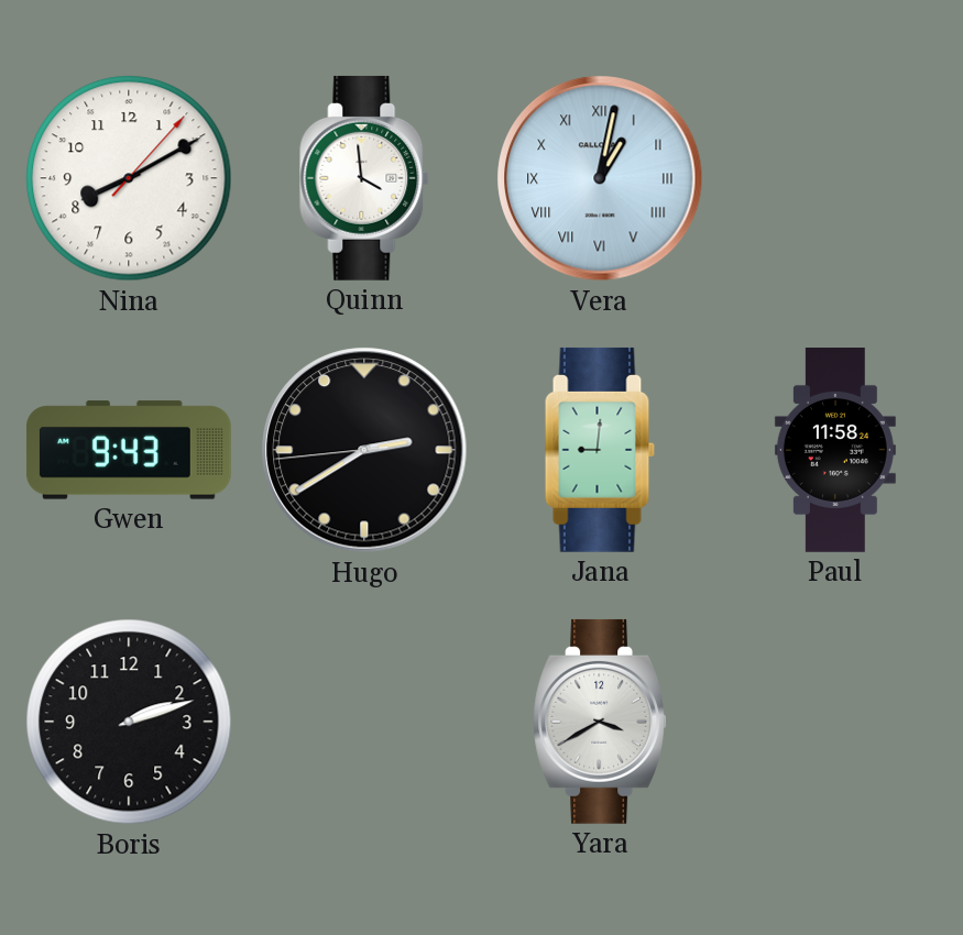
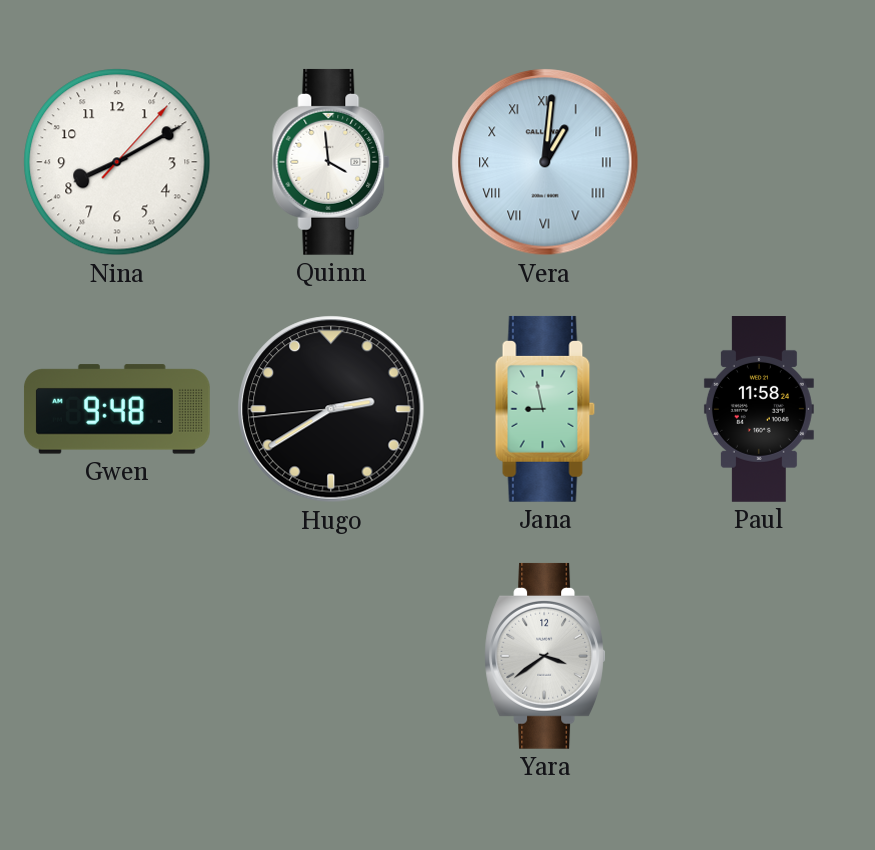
Vera: 1:02 -> 1:01 (545, 162)
Gwen: 9:43 -> 9:48 (117, 409)
Jana: 9:01 -> 8:58 (545, 409)
Boris: 2:12 -> none (129, 722)
Yara: 3:40 -> 3:39 (545, 656)
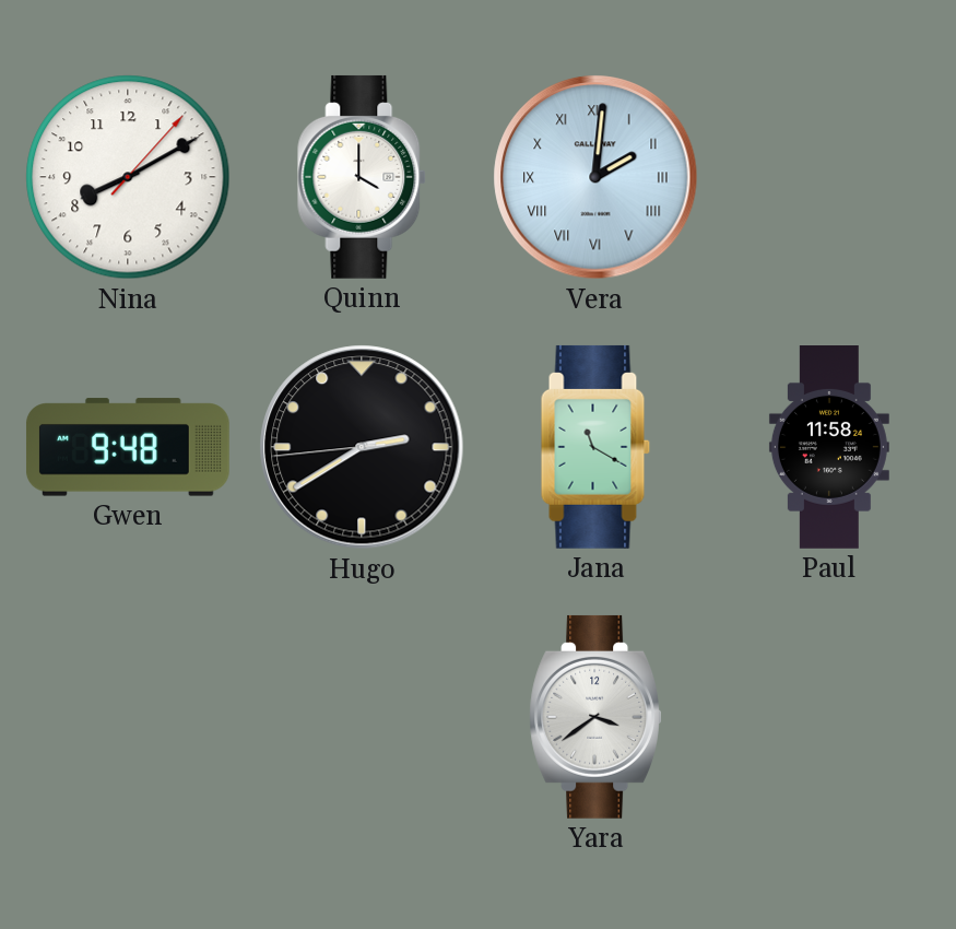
Quinn: 3:59 -> 4:00 (363, 177)
Vera: 1:01 -> 2:01 (595, 177)
Jana: 8:58 -> 11:20 (595, 447)
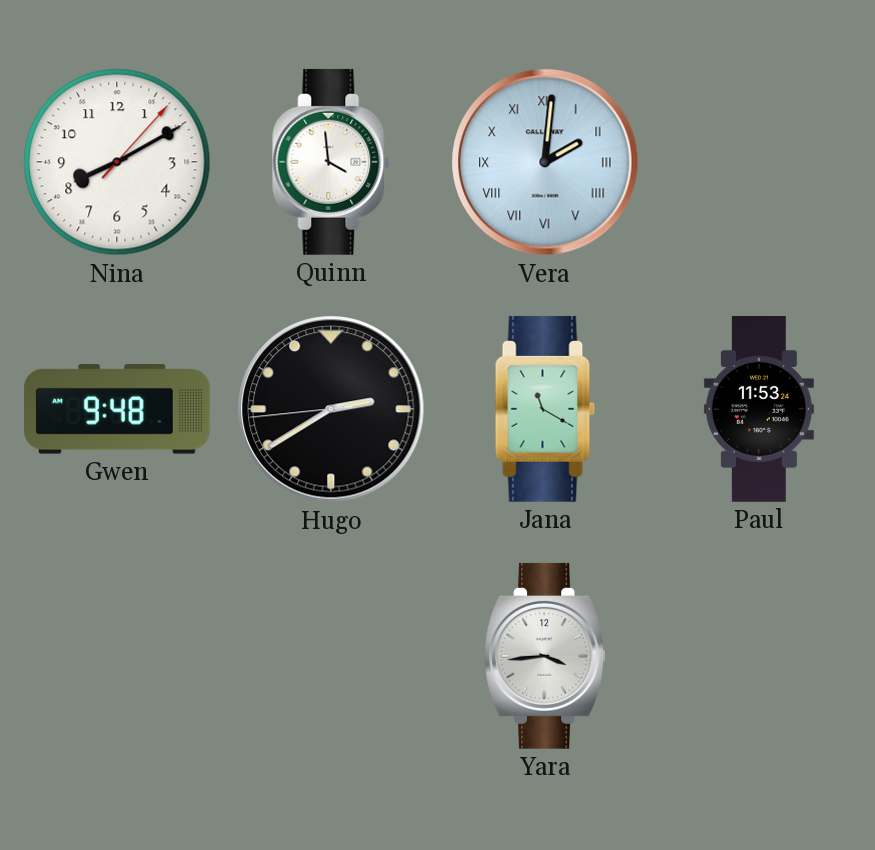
Quinn: 4:00 -> 3:59 (332, 162)
Paul: 11:58 -> 11:53 (759, 410)
Yara: 3:39 -> 3:44 (545, 656)
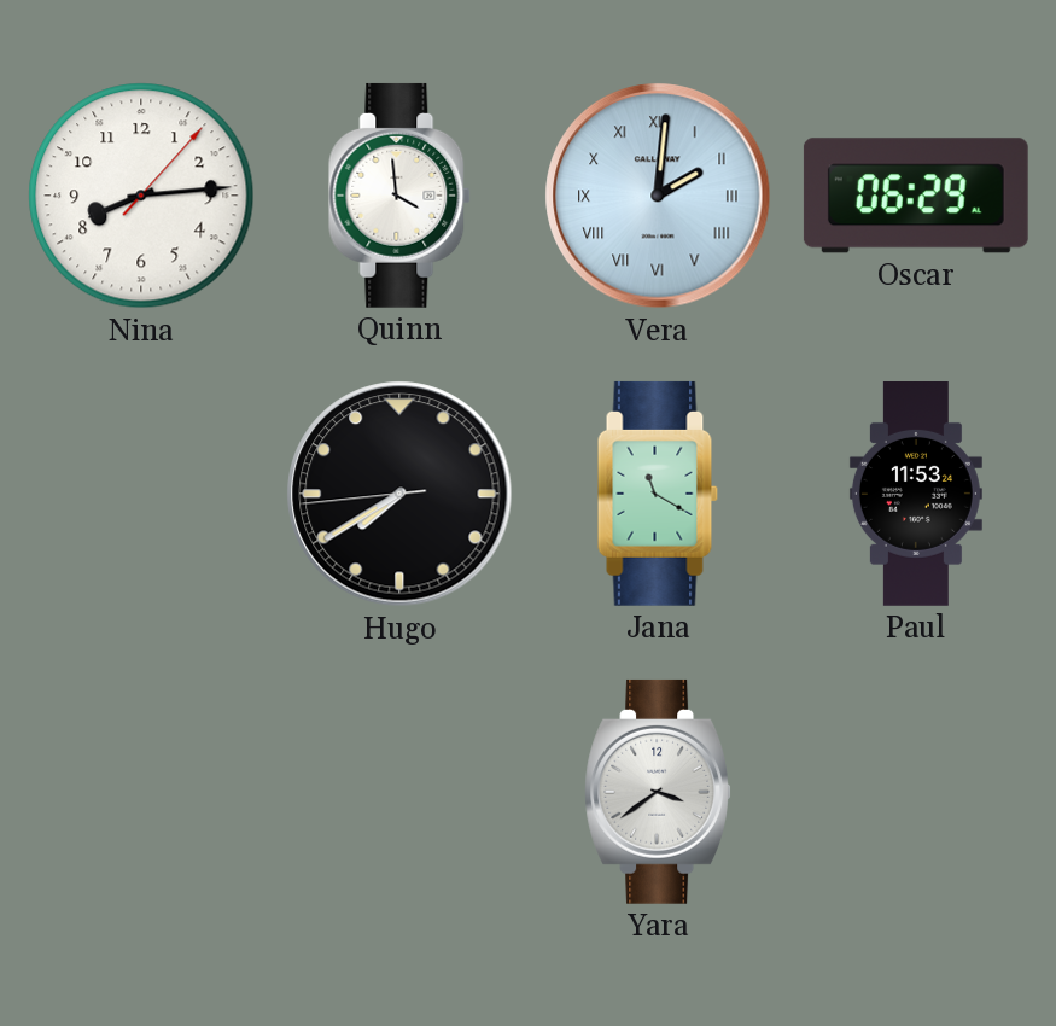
Nina: 8:10 -> 8:14 (141, 196)
Oscar: none -> 06:29 (916, 196)
Gwen: 9:48 -> none (117, 409)
Hugo: 2:39 -> 7:39 (399, 494)
Yara: 3:44 -> 3:39 (658, 792)
